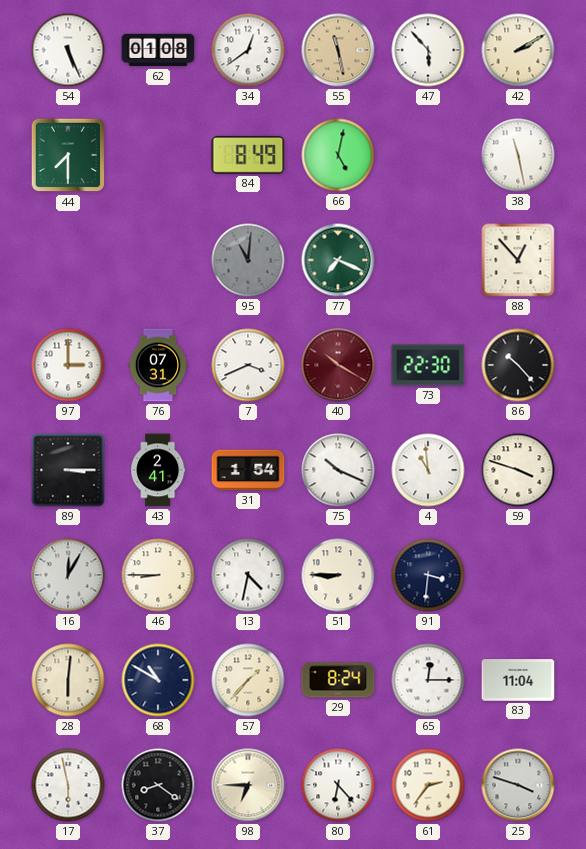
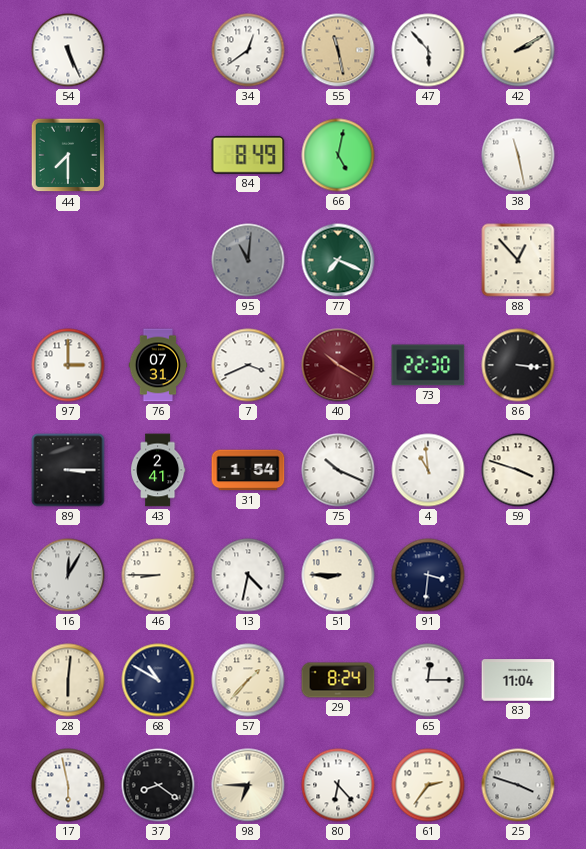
62: 01:08 -> none (158, 50)
86: 10:23 -> 3:16 (518, 365)
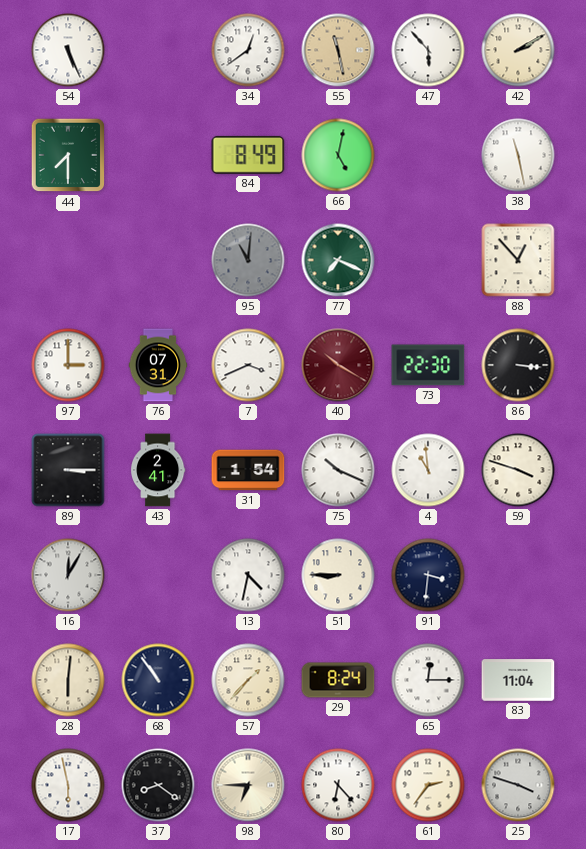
46: 8:45 -> none (158, 575)
68: 10:50 -> 10:54 (158, 680)
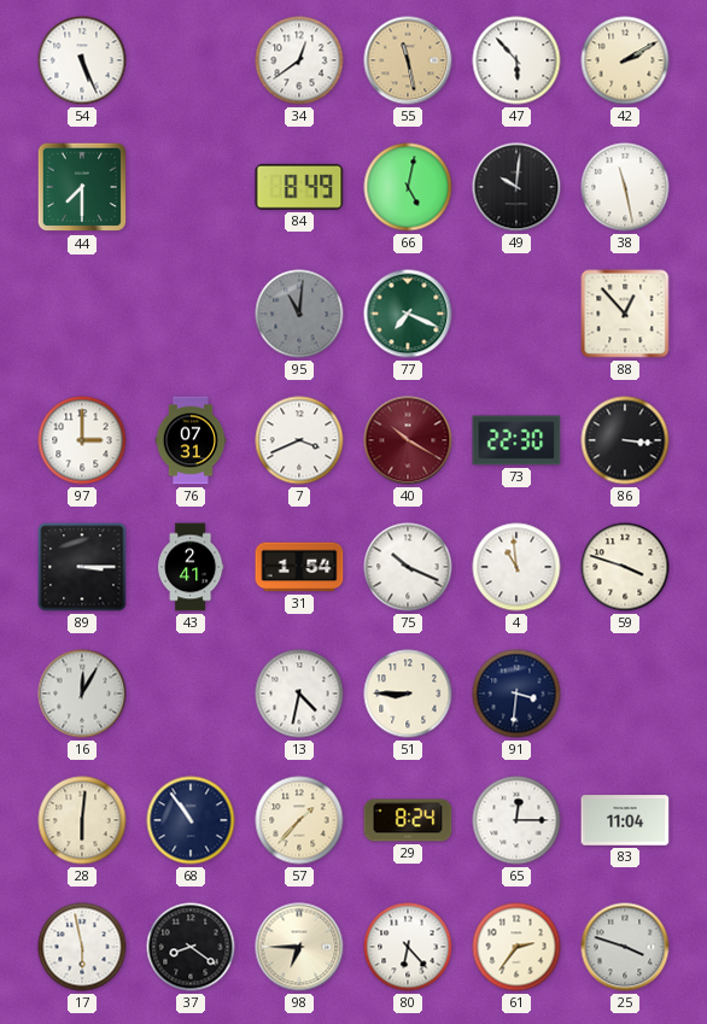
49: none -> 10:01 (516, 187)
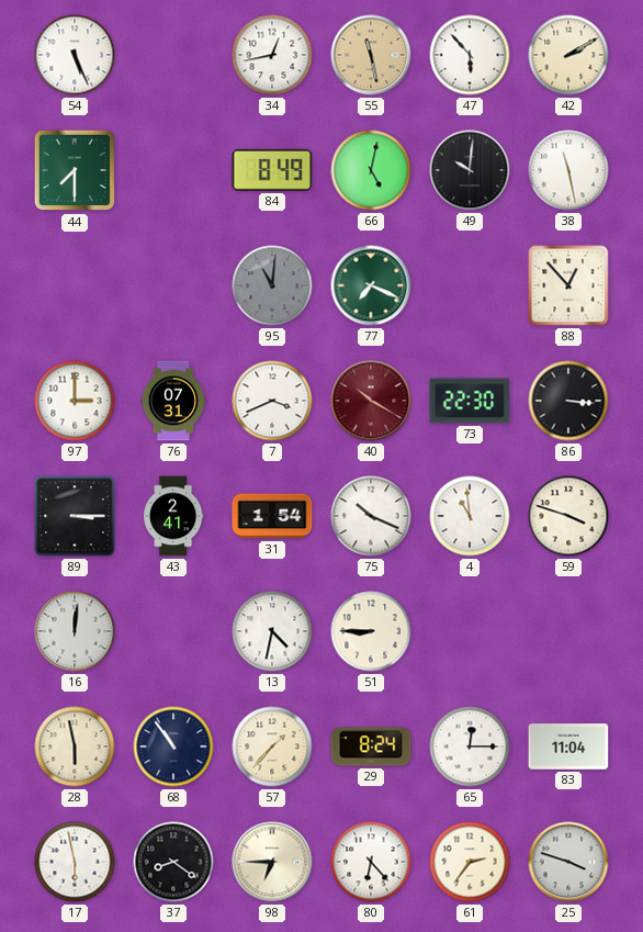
34: 12:39 -> 12:43 (272, 55)
16: 12:05 -> 12:01 (75, 631)
91: 3:31 -> none (516, 694)
28: 6:01 -> 5:58 (75, 746)
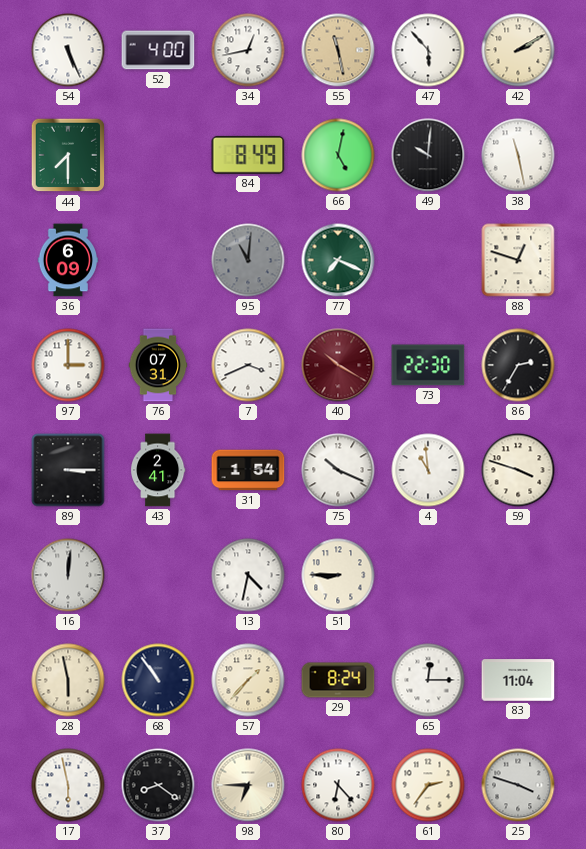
52: none -> 4:00 (158, 50)
36: none -> 6:09 (67, 260)
88: 12:53 -> 12:48 (518, 260)
86: 3:16 -> 2:35 (518, 365)
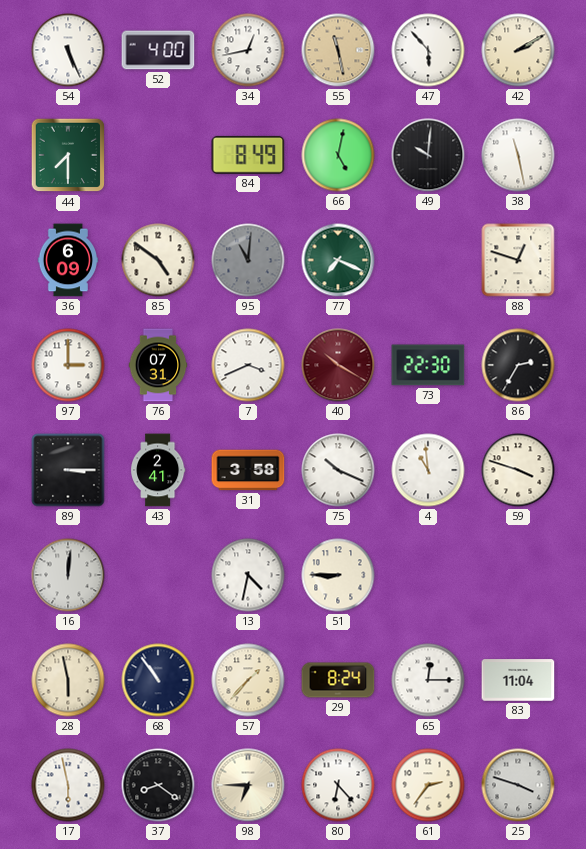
85: none -> 4:51 (158, 260)
31: 1:54 -> 3:58 (248, 470)
